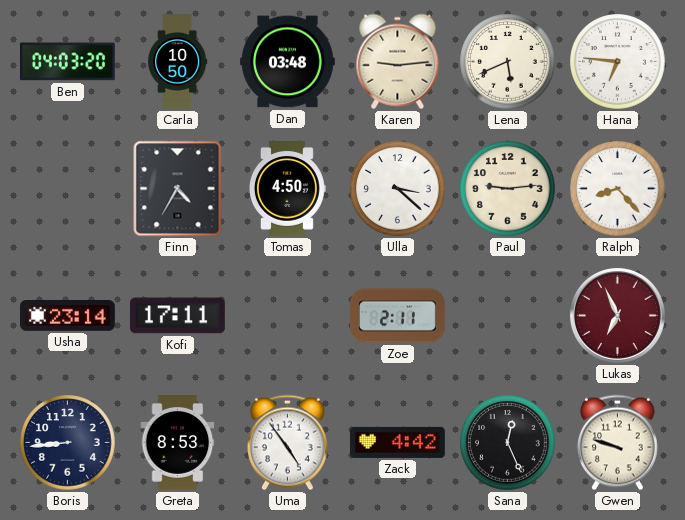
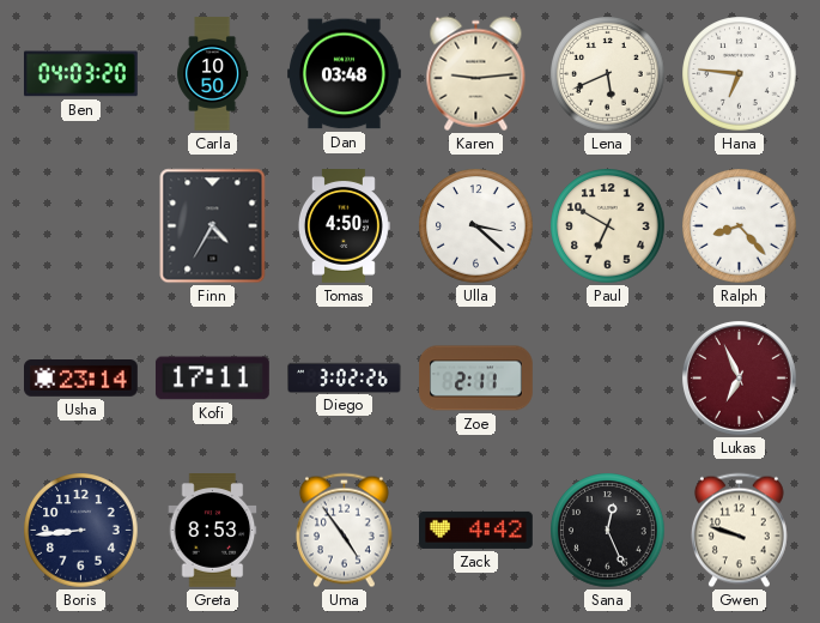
Paul: 9:14 -> 6:50 (608, 226)
Diego: none -> 3:02 (345, 377)
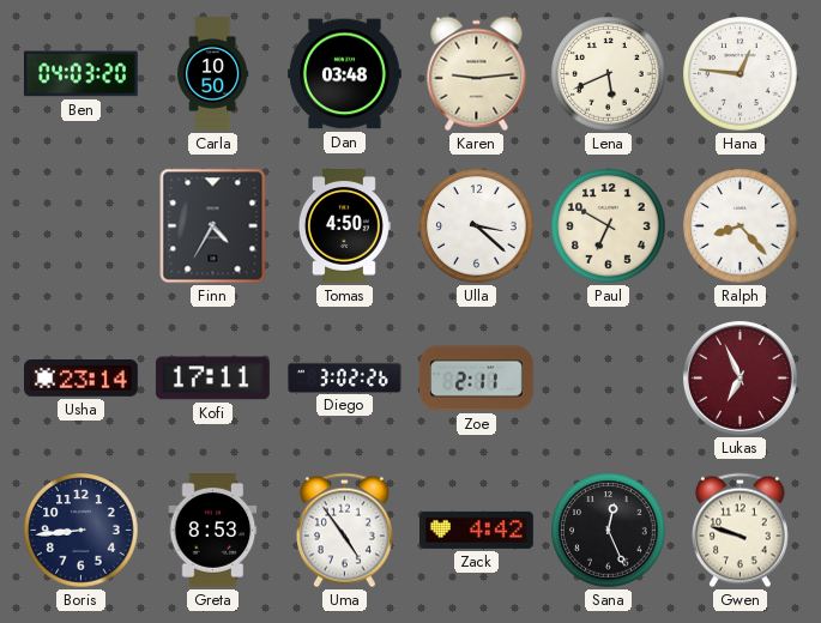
Hana: 6:46 -> 12:46 (741, 74)
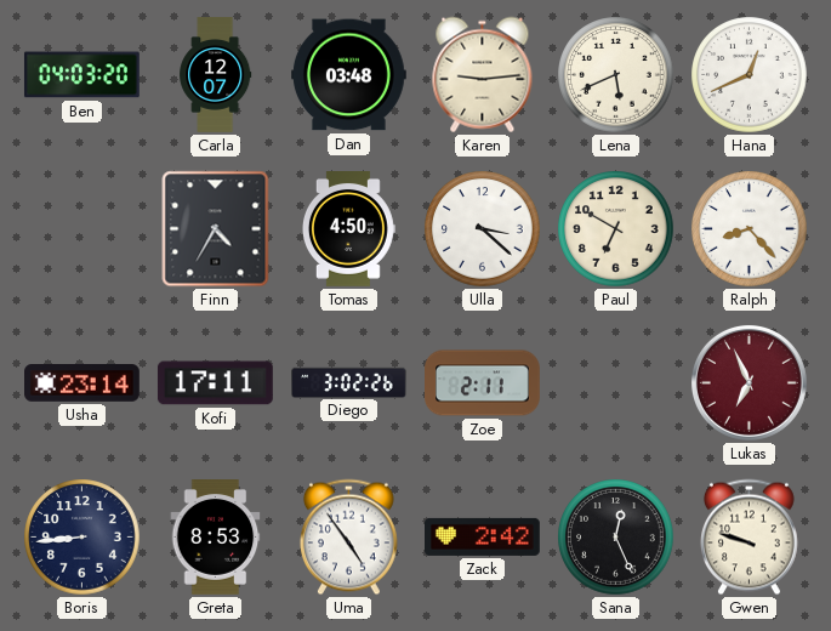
Carla: 10:50 -> 12:07 (216, 75)
Hana: 12:46 -> 12:41 (750, 75)
Zack: 4:42 -> 2:42 (483, 536)
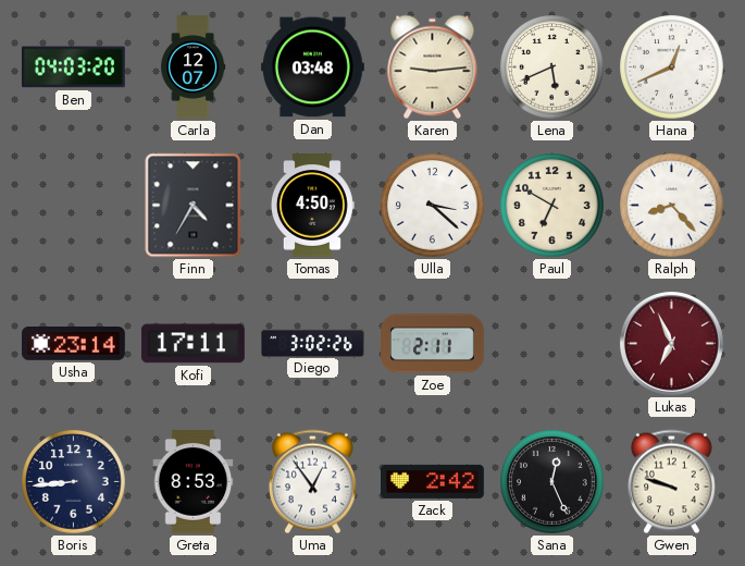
Uma: 4:54 -> 12:54 (312, 482)
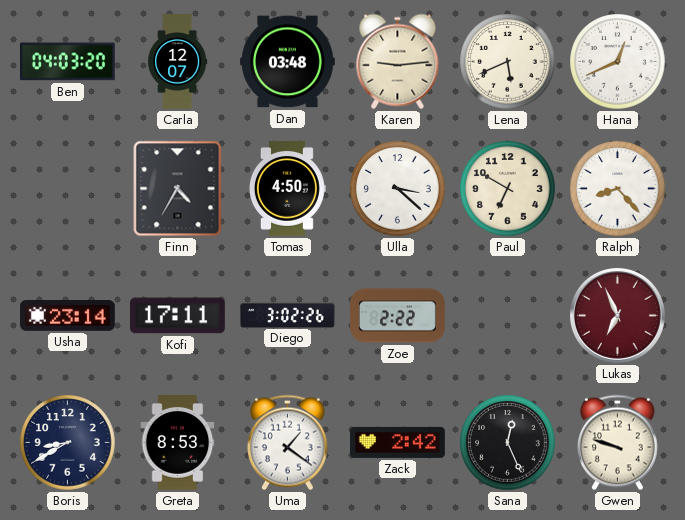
Zoe: 2:11 -> 2:22 (398, 316)
Boris: 8:44 -> 8:40 (68, 443)
Uma: 12:54 -> 1:21 (287, 443)
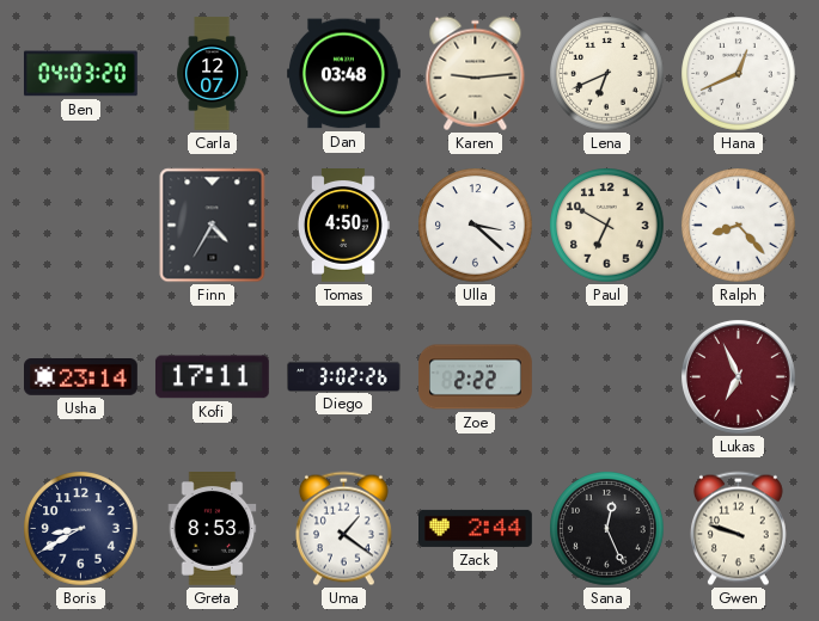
Lena: 5:41 -> 6:41 (607, 74)
Zack: 2:42 -> 2:44 (476, 528)
